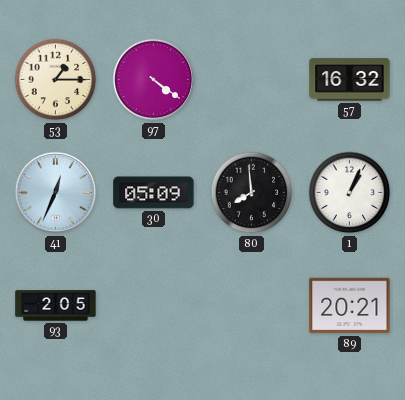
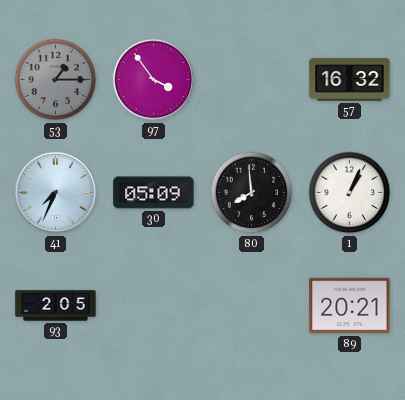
53 dial: cream -> grey (56, 80)
97: 4:21 -> 3:54 (154, 80)
41: 12:34 -> 7:34 (56, 193)
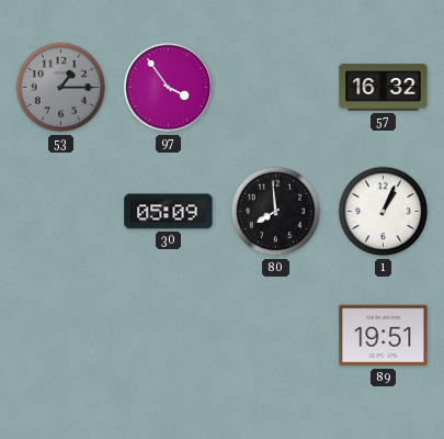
41: 7:34 -> none (56, 193)
93: 2:05 -> none (56, 306)
89: 20:21 -> 19:51 (384, 336)
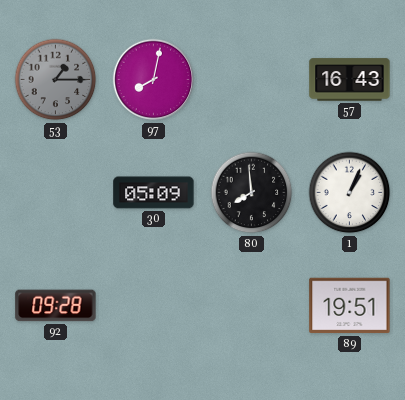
97: 3:54 -> 8:02 (154, 80)
57: 16:32 -> 16:43 (350, 80)
92: none -> 09:28 (56, 306)
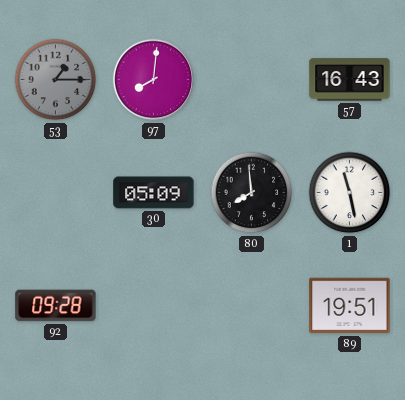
97: 8:02 -> 8:01 (154, 80)
1: 1:04 -> 11:28 (350, 193)
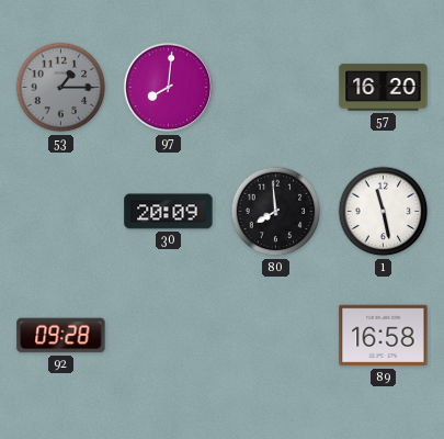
57: 16:43 -> 16:20 (384, 88)
30: 05:09 -> 20:09 (169, 212)
89: 19:51 -> 16:58 (384, 336)
